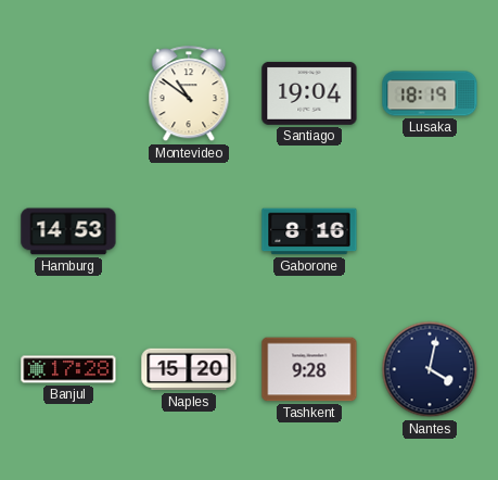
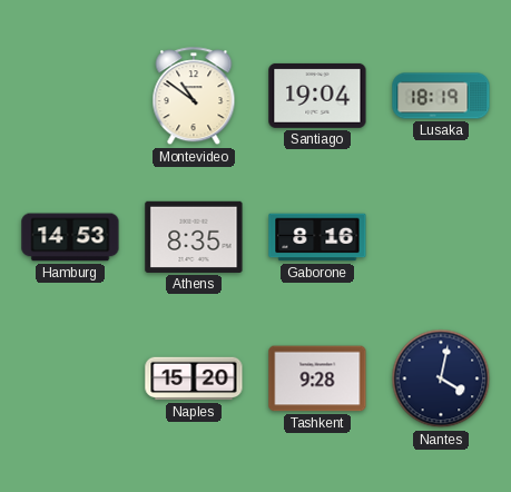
Athens: none -> 8:35 (194, 237)
Banjul: 17:28 -> none (68, 369)
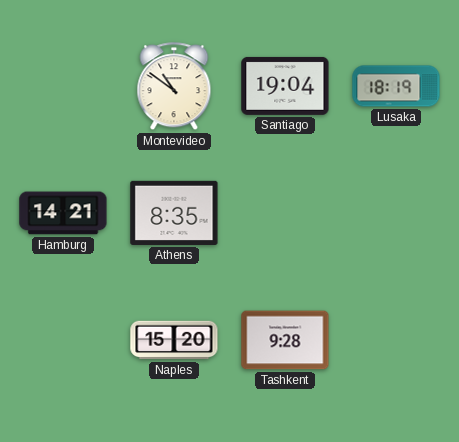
Hamburg: 14:53 -> 14:21 (63, 213)
Gaborone: 8:16 -> none (317, 237)
Nantes: 4:02 -> none (441, 378)
